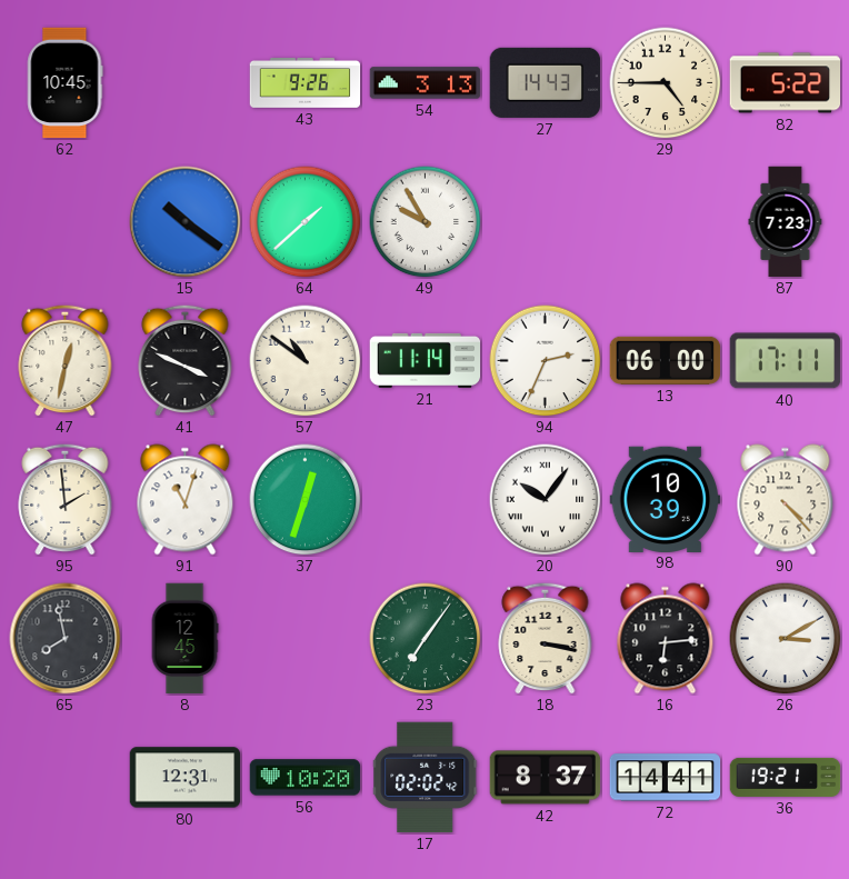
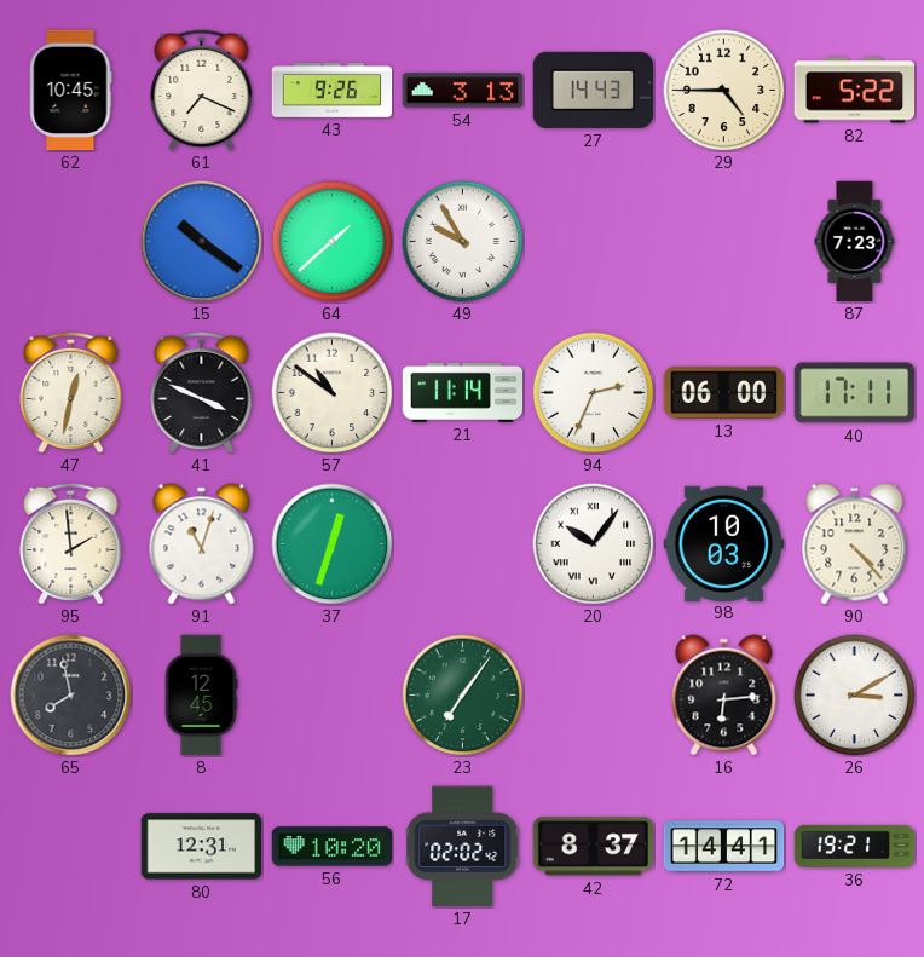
61: none -> 7:19 (202, 90)
98: 10:39 -> 10:03 (724, 543)
18: 3:17 -> none (546, 638)
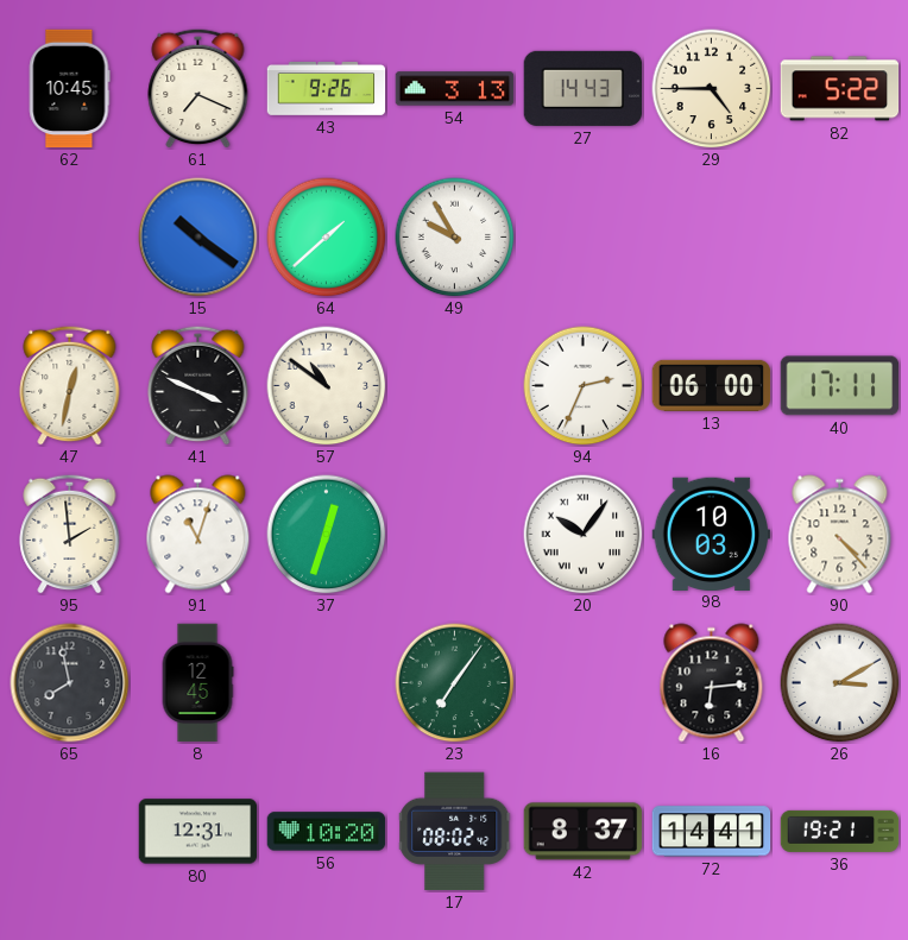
87: 7:23 -> none (855, 242)
21: 11:14 -> none (463, 392)
17: 02:02 -> 08:02 (455, 832)
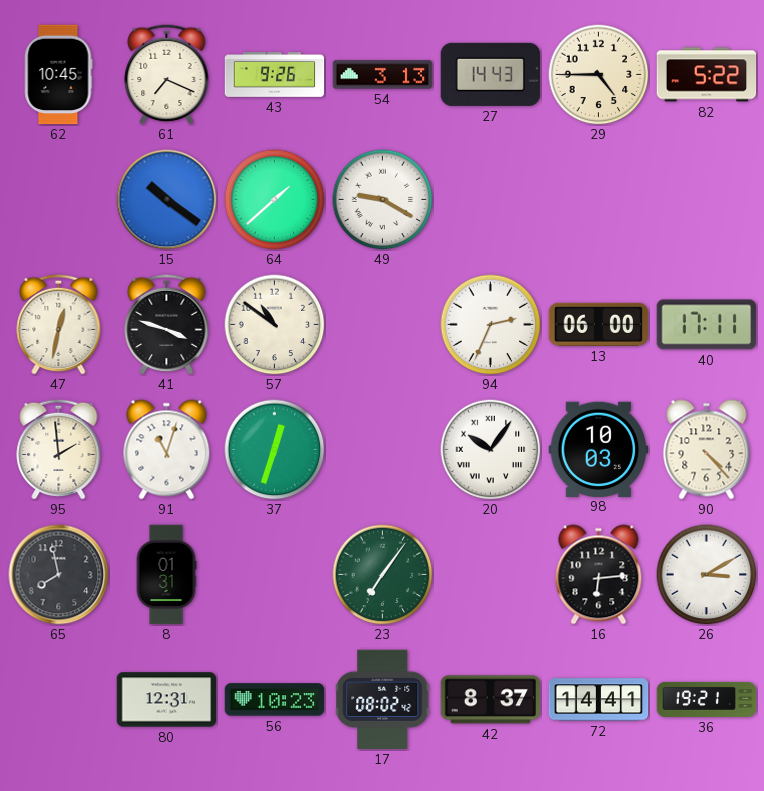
49: 9:55 -> 9:20 (383, 200)
41: 3:49 -> 3:48 (167, 324)
8: 12:45 -> 01:31 (166, 575)
56: 10:20 -> 10:23 (275, 700)
